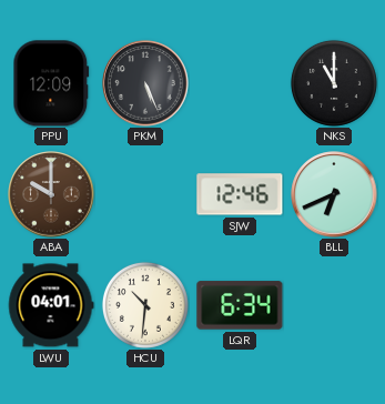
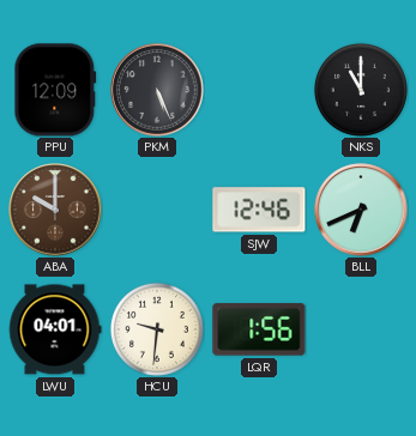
HCU: 10:31 -> 9:31 (157, 329)
LQR: 6:34 -> 1:56 (259, 329)
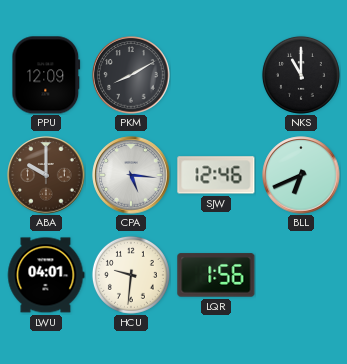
PKM: 5:26 -> 8:10 (131, 75)
CPA: none -> 5:16 (131, 175)
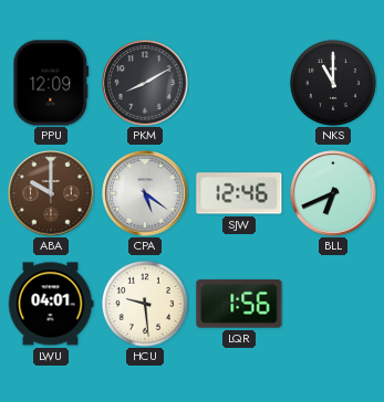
CPA: 5:16 -> 5:21 (145, 193)
HCU: 9:31 -> 9:29 (145, 304)
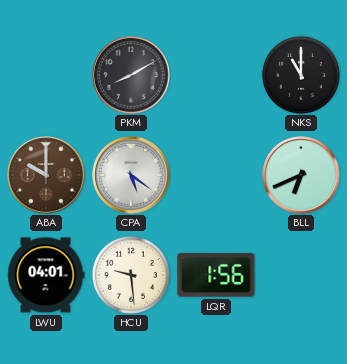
PPU: 12:09 -> none (51, 83)
SJW: 12:46 -> none (239, 193)
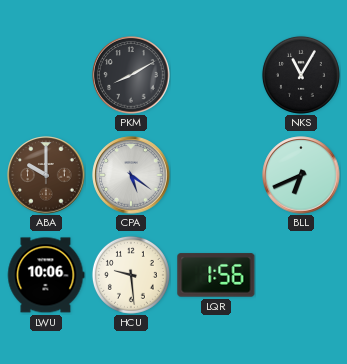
NKS: 11:00 -> 11:05 (301, 75)
LWU: 04:01 -> 10:06 (46, 275)
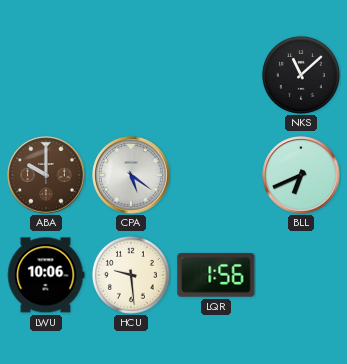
PKM: 8:10 -> none (131, 75)
NKS: 11:05 -> 11:08 (301, 75)
